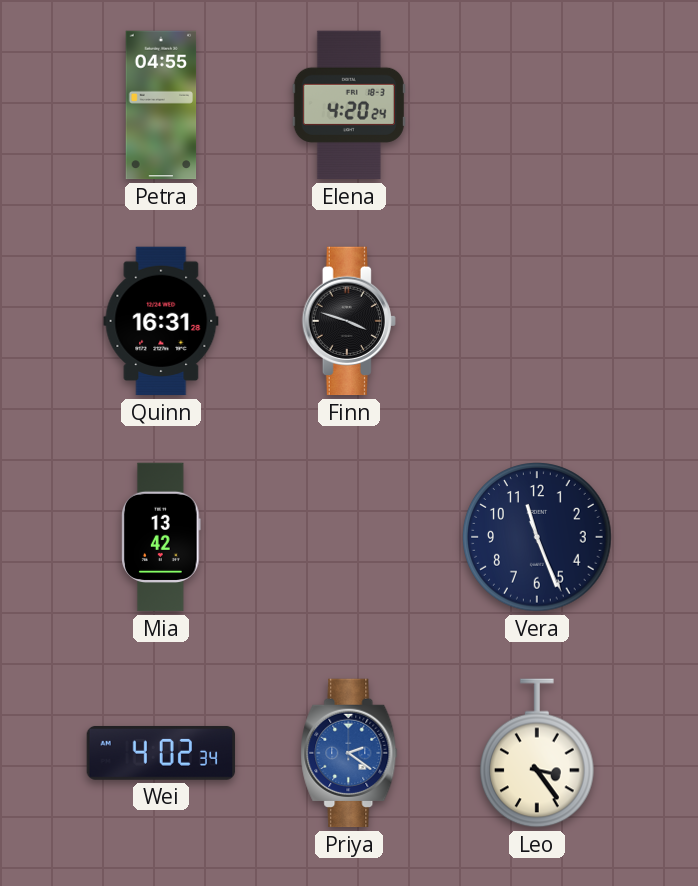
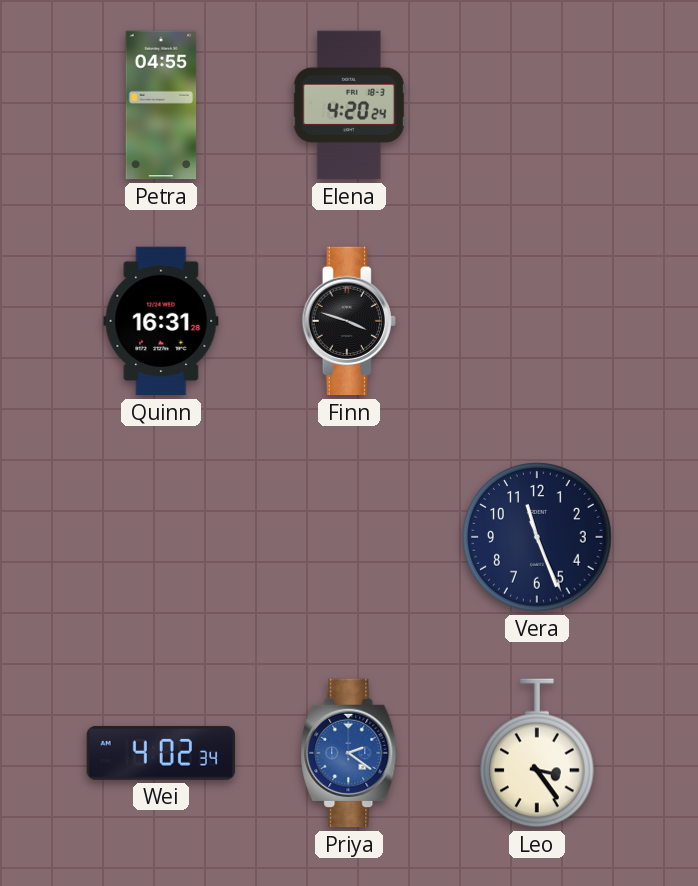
Mia: 13:42 -> none (161, 537)
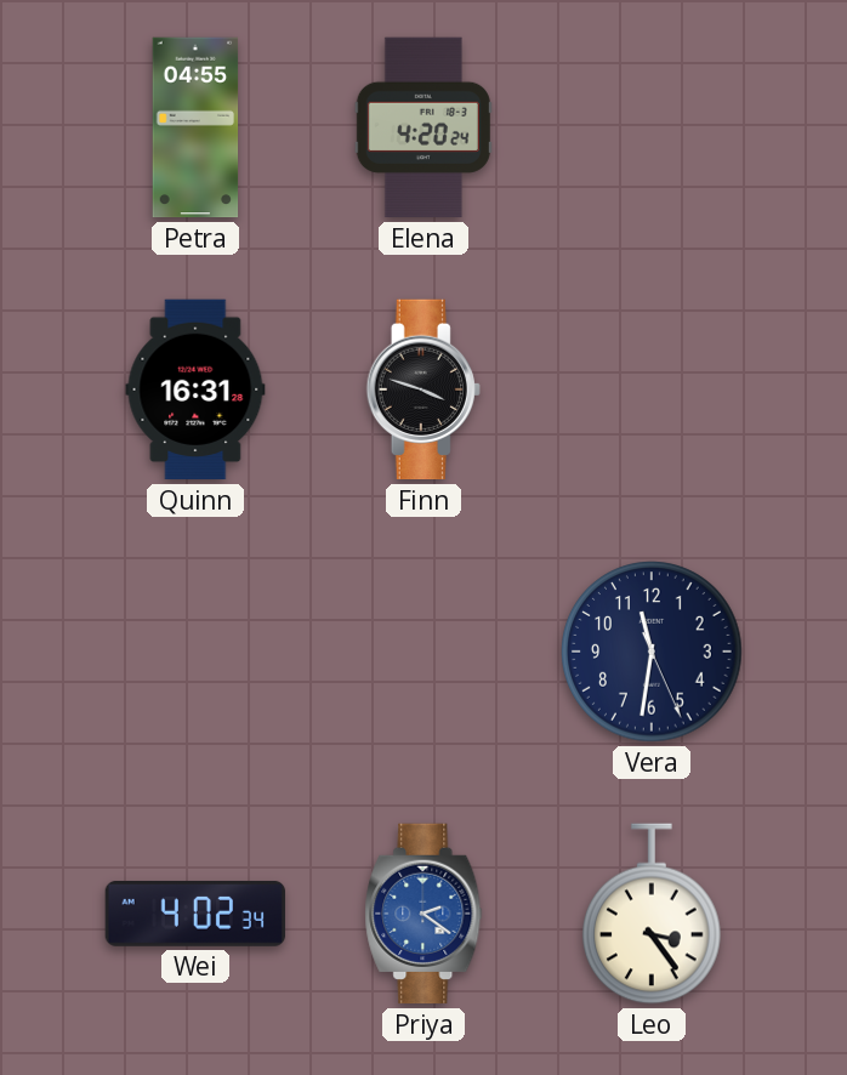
Vera: 11:26 -> 11:31 (652, 652)
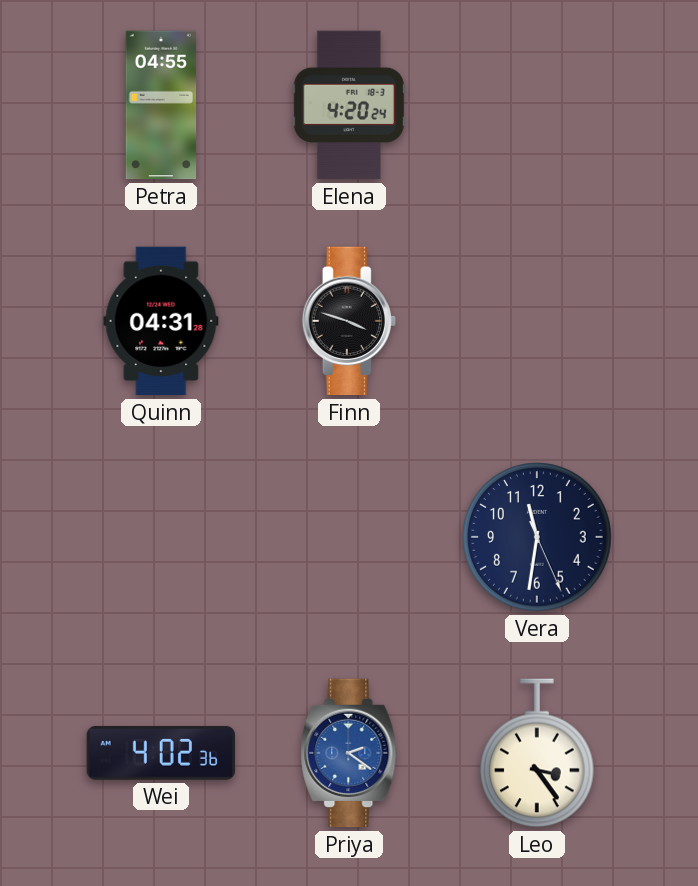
Quinn: 16:31 -> 04:31 (161, 321)
Wei: 4:02:34 -> 4:02:36 (161, 753)
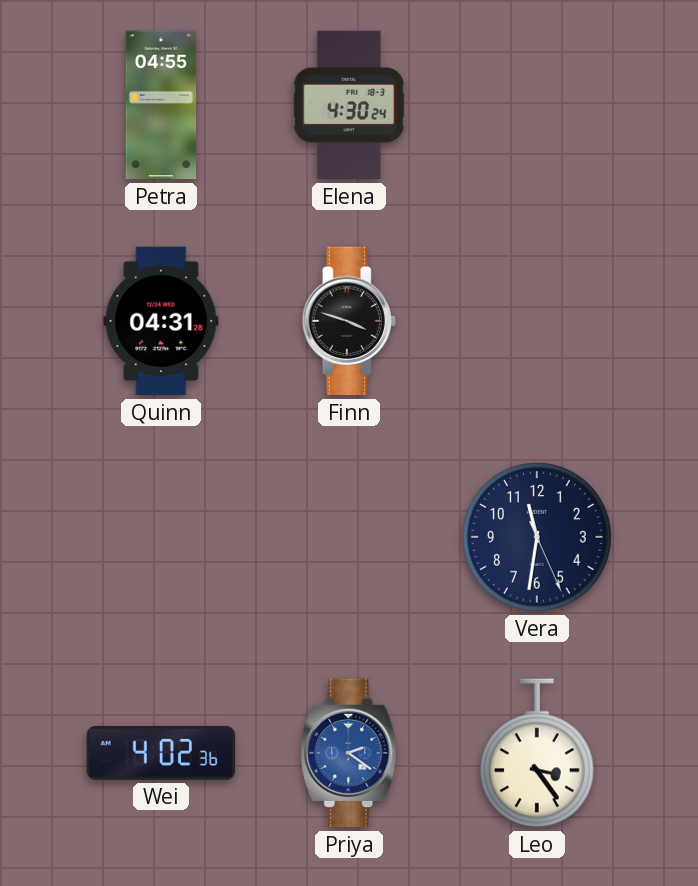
Elena: 4:20 -> 4:30 (349, 105)
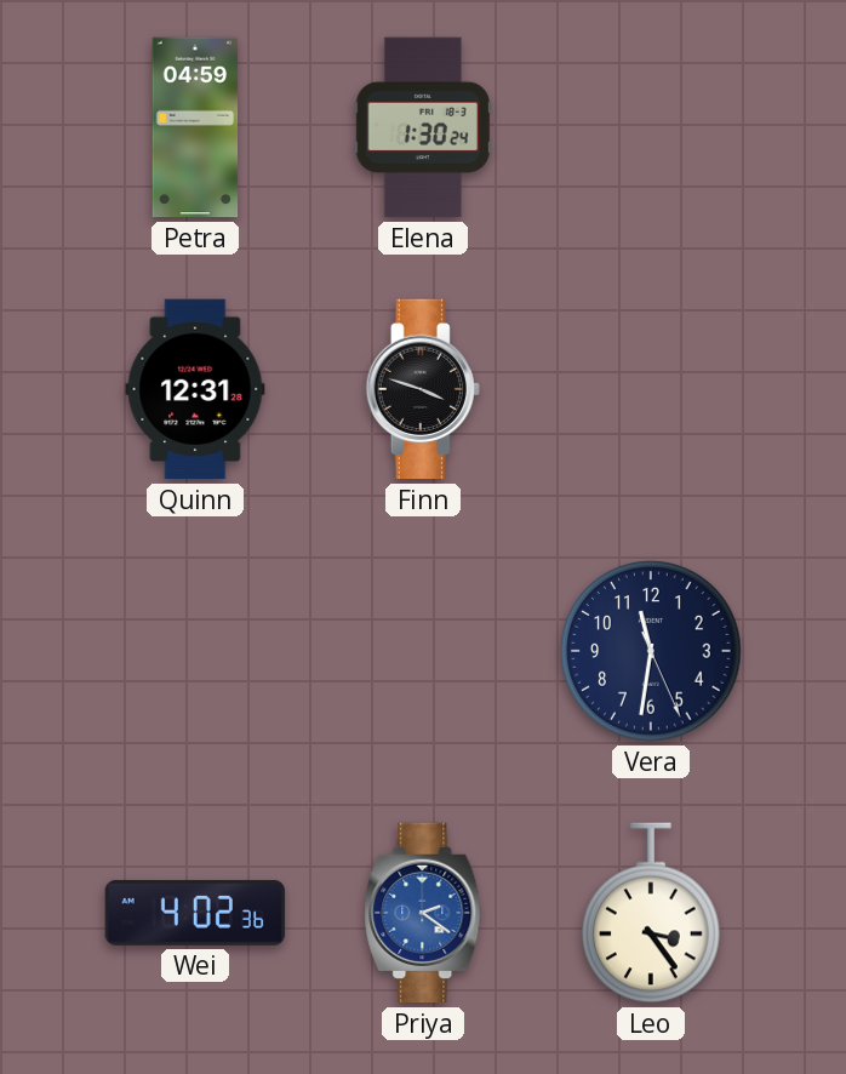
Petra: 04:55 -> 04:59 (195, 127)
Elena: 4:30 -> 1:30 (423, 127)
Quinn: 04:31 -> 12:31 (195, 389)
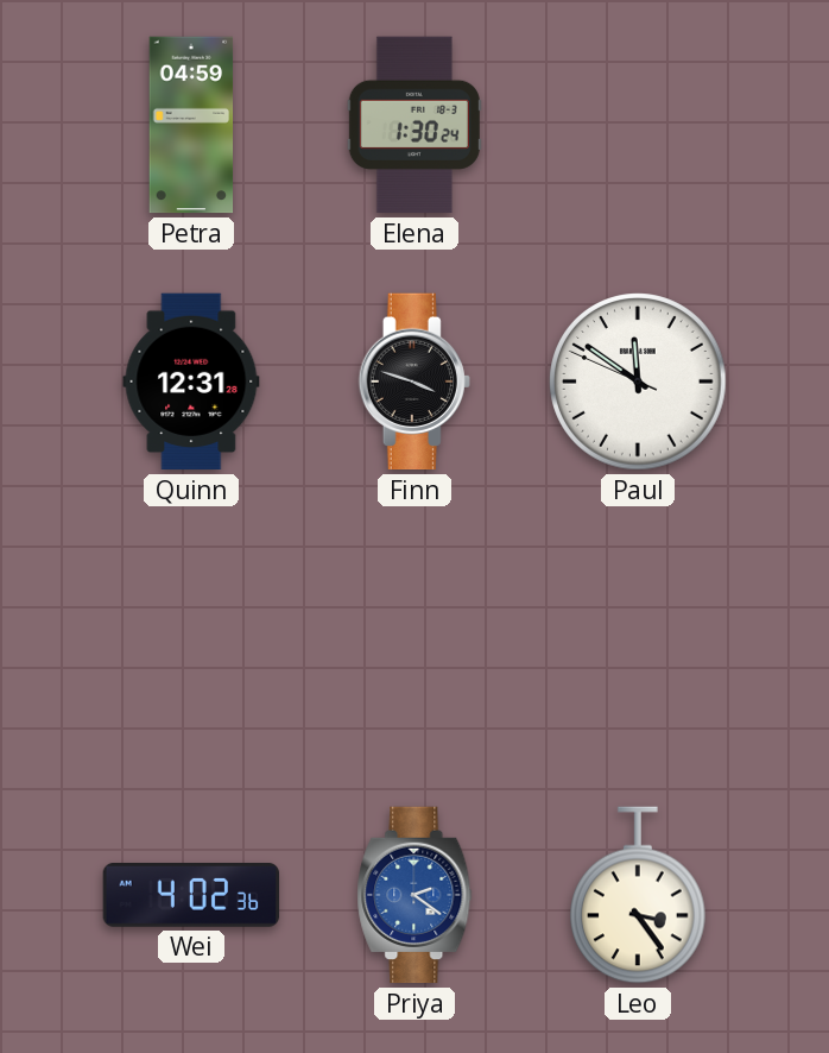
Paul: none -> 11:50 (638, 382)
Vera: 11:31 -> none (651, 651)
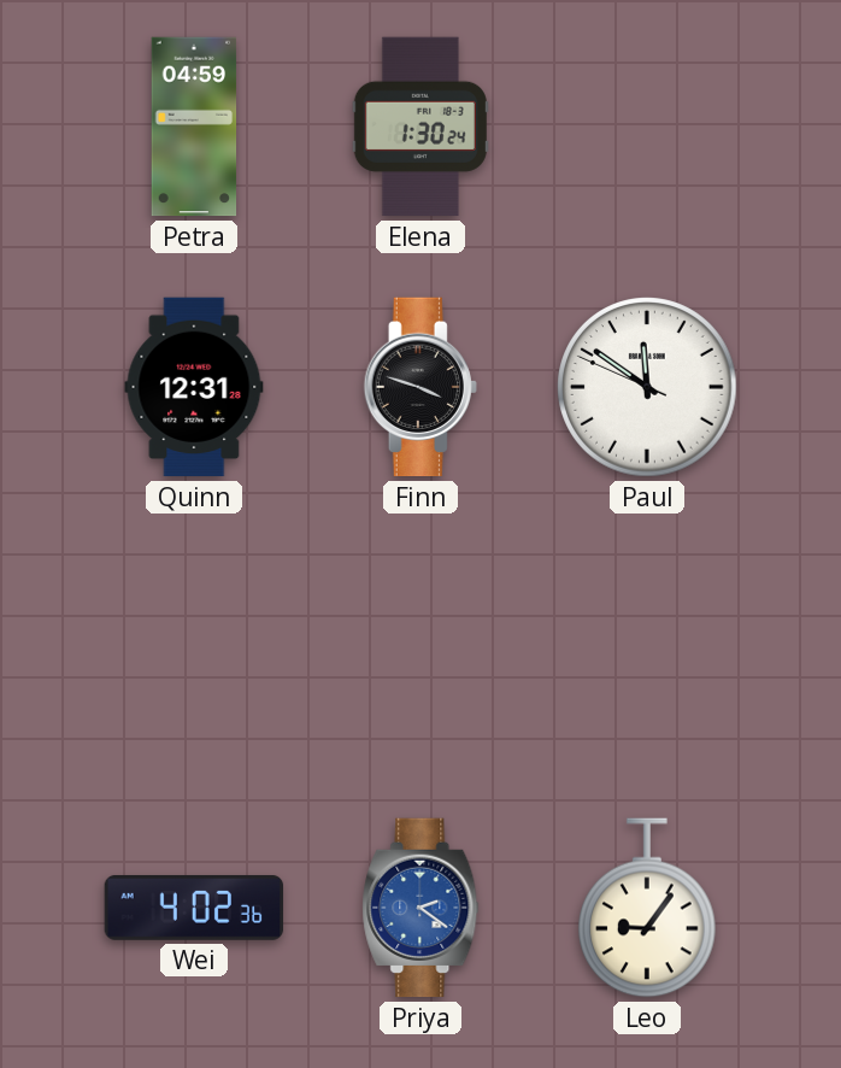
Leo: 3:24 -> 9:06 (648, 908)
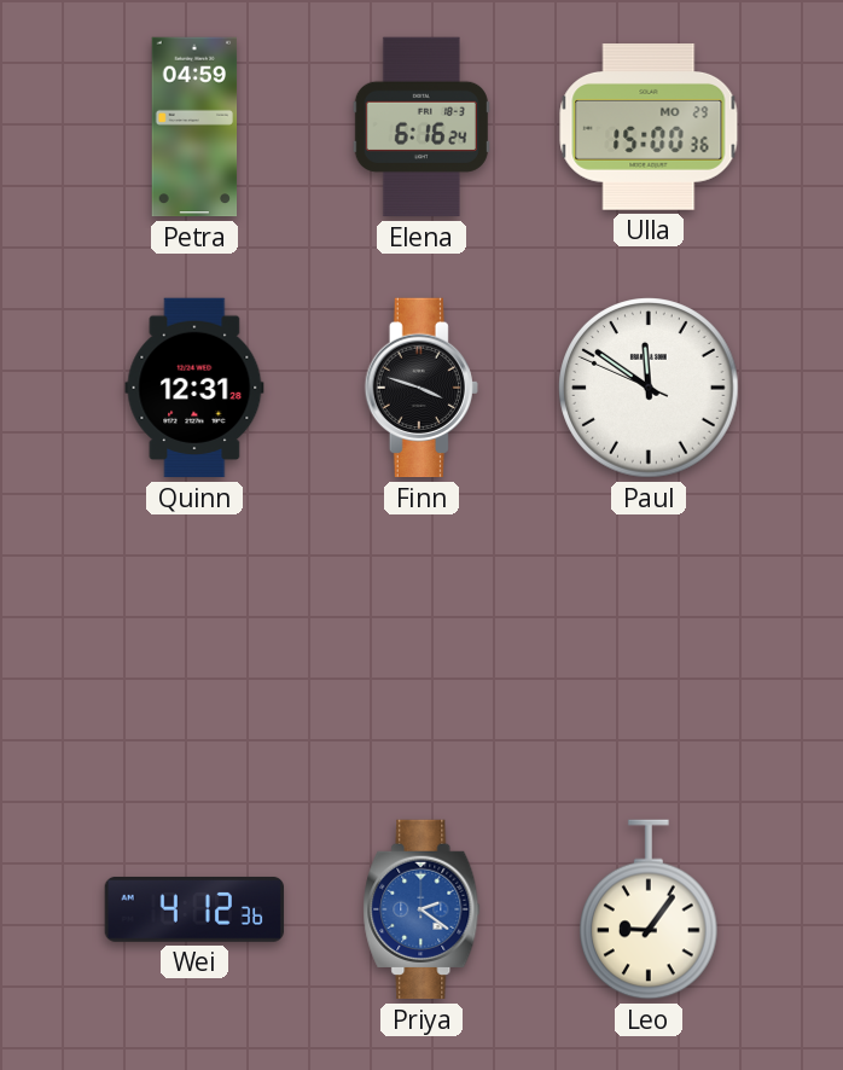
Elena: 1:30 -> 6:16 (421, 127)
Ulla: none -> 15:00 (649, 128)
Wei: 4:02 -> 4:12 (194, 909)
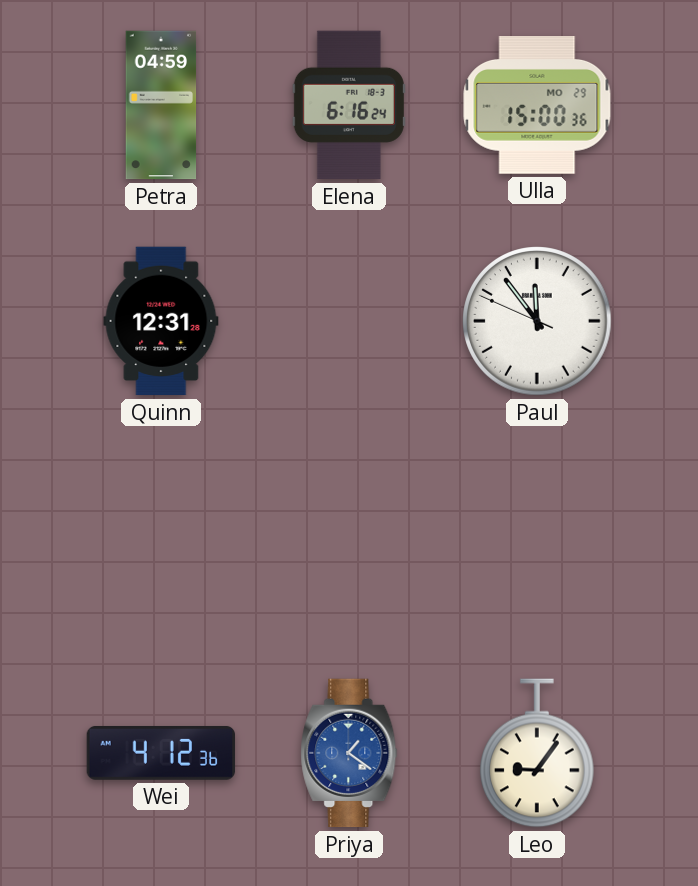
Finn: 3:48 -> none (421, 388)
Paul: 11:50 -> 11:53 (537, 321)
Priya: 2:21 -> 1:21 (349, 753)
